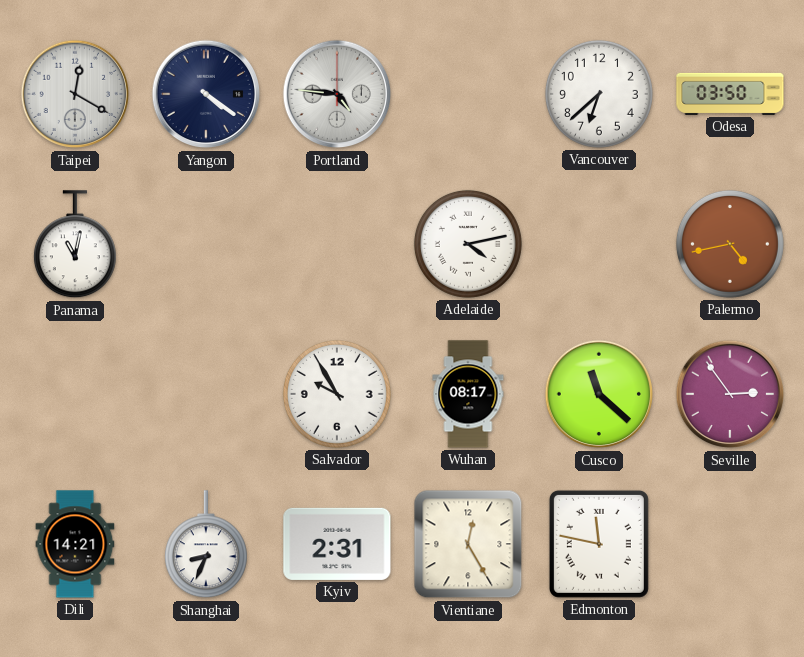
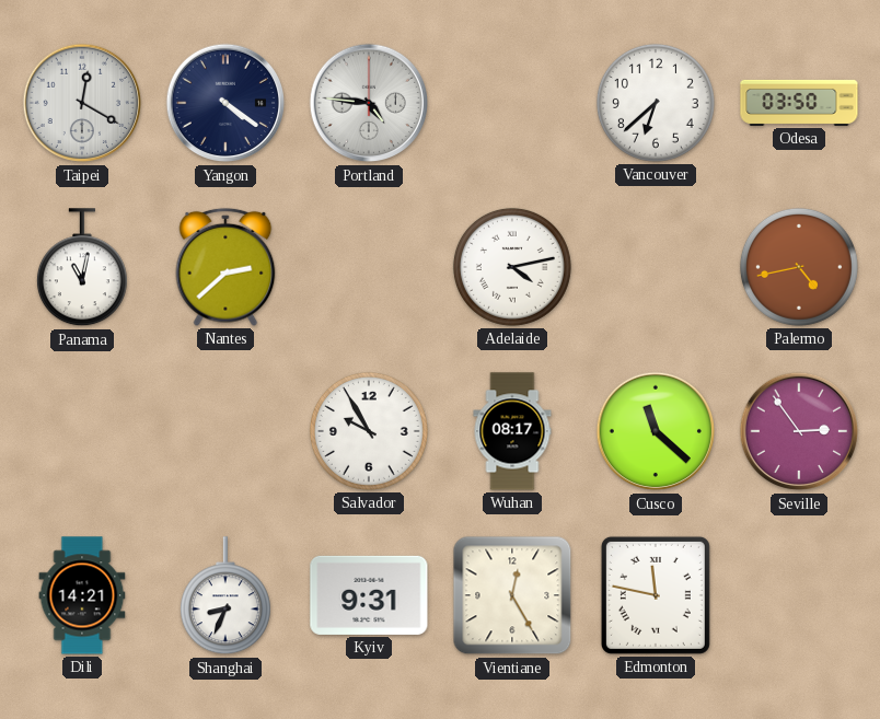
Nantes: none -> 2:38 (225, 267)
Kyiv: 2:31 -> 9:31 (369, 595)
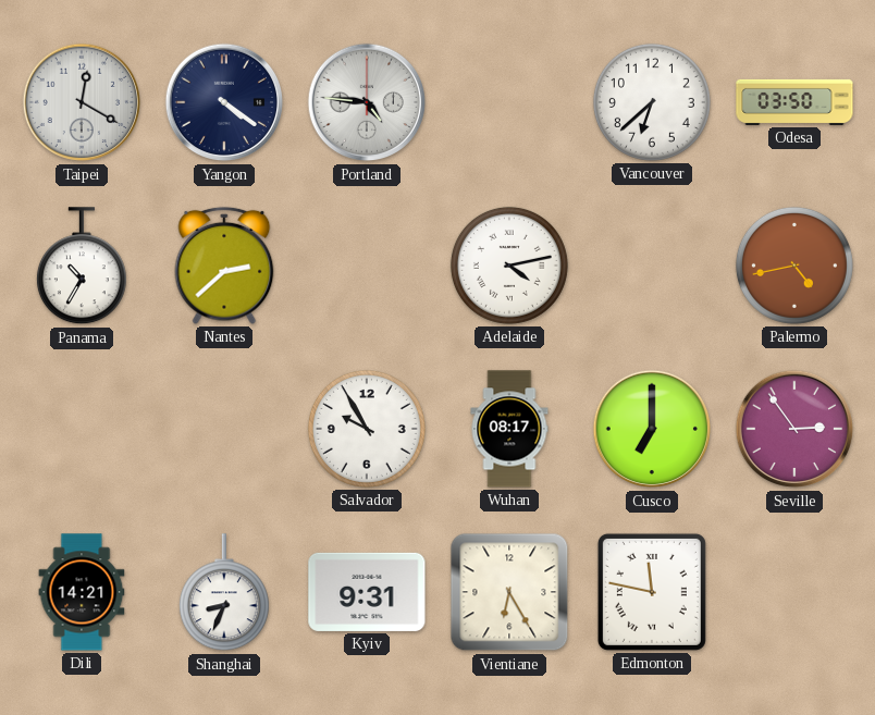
Panama: 11:02 -> 10:35 (82, 267)
Cusco: 11:22 -> 7:00 (652, 429)
Vientiane: 12:25 -> 6:25 (509, 592)
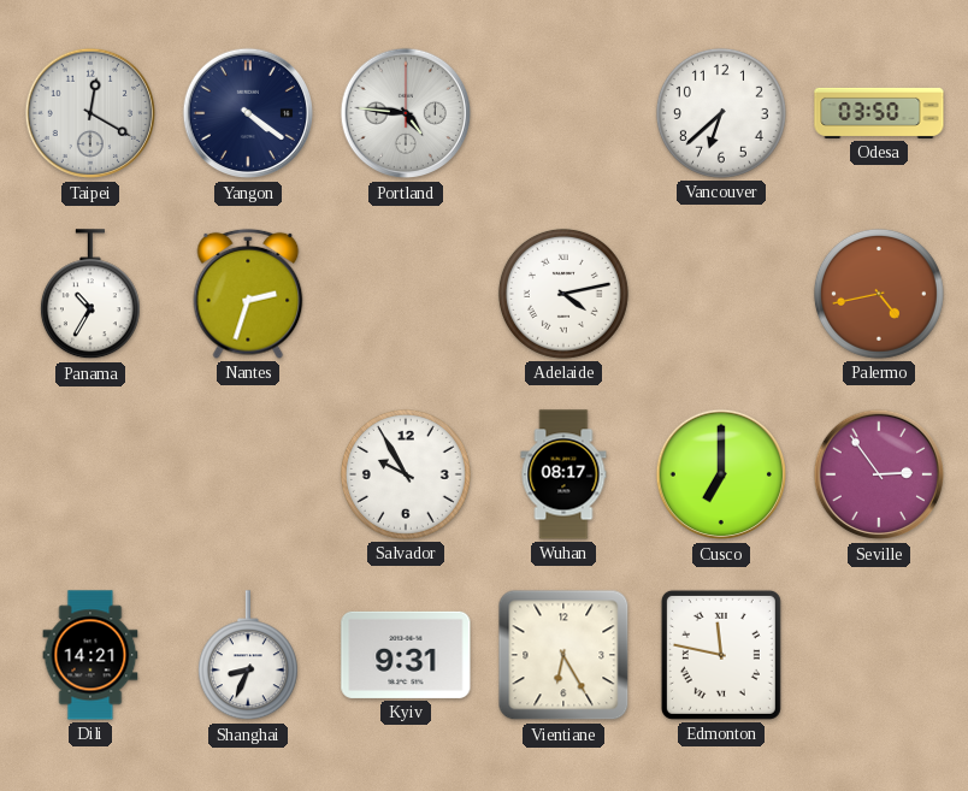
Nantes: 2:38 -> 2:33 (248, 294)
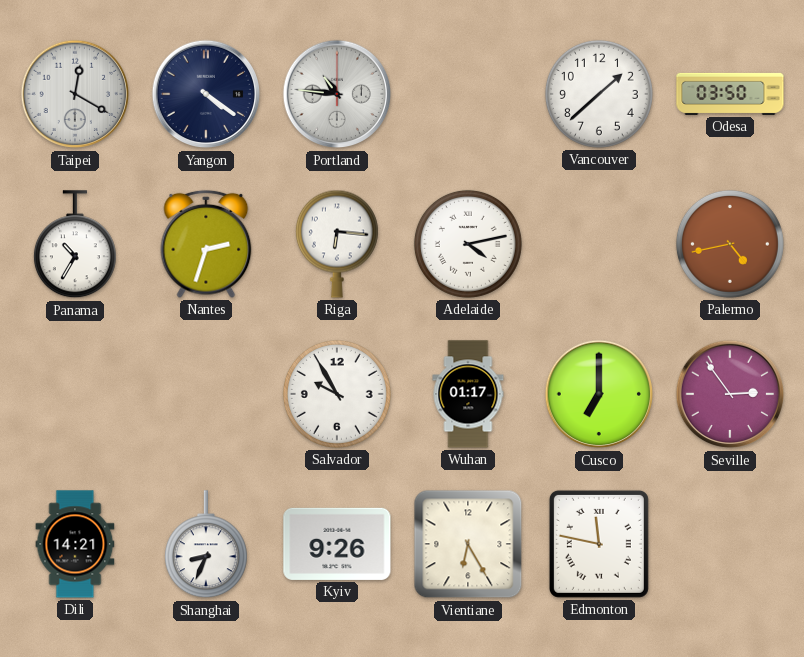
Portland: 4:46 -> 10:46 (337, 94)
Vancouver: 6:38 -> 1:38 (599, 94)
Riga: none -> 6:16 (337, 244)
Wuhan: 08:17 -> 01:17 (468, 394)
Kyiv: 9:31 -> 9:26 (337, 544)
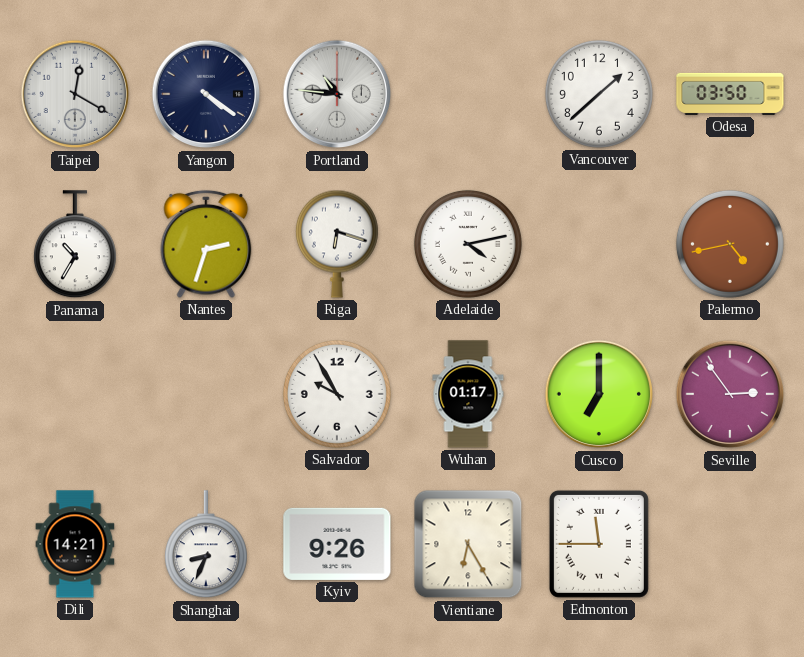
Riga: 6:16 -> 6:18 (337, 244)
Edmonton: 11:47 -> 11:45 (599, 544)
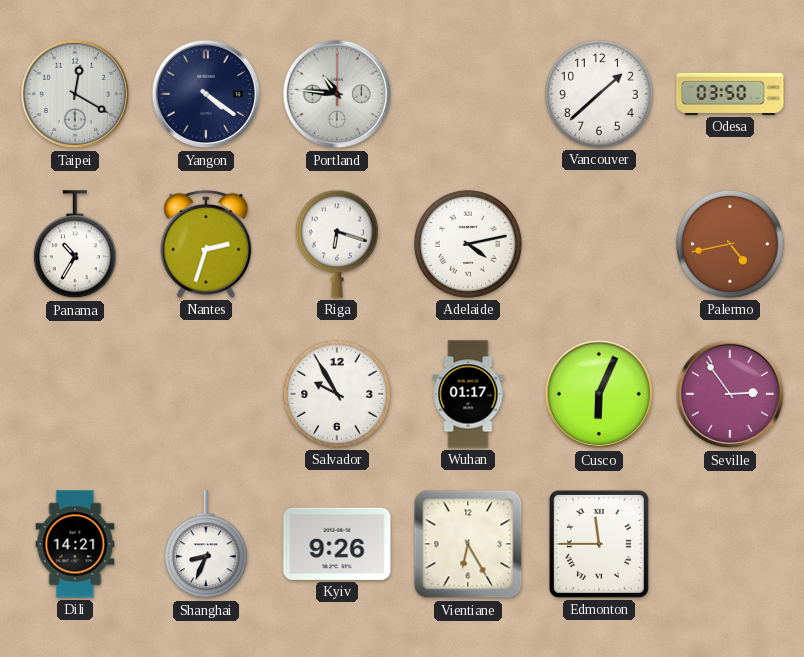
Cusco: 7:00 -> 6:04 (599, 394)
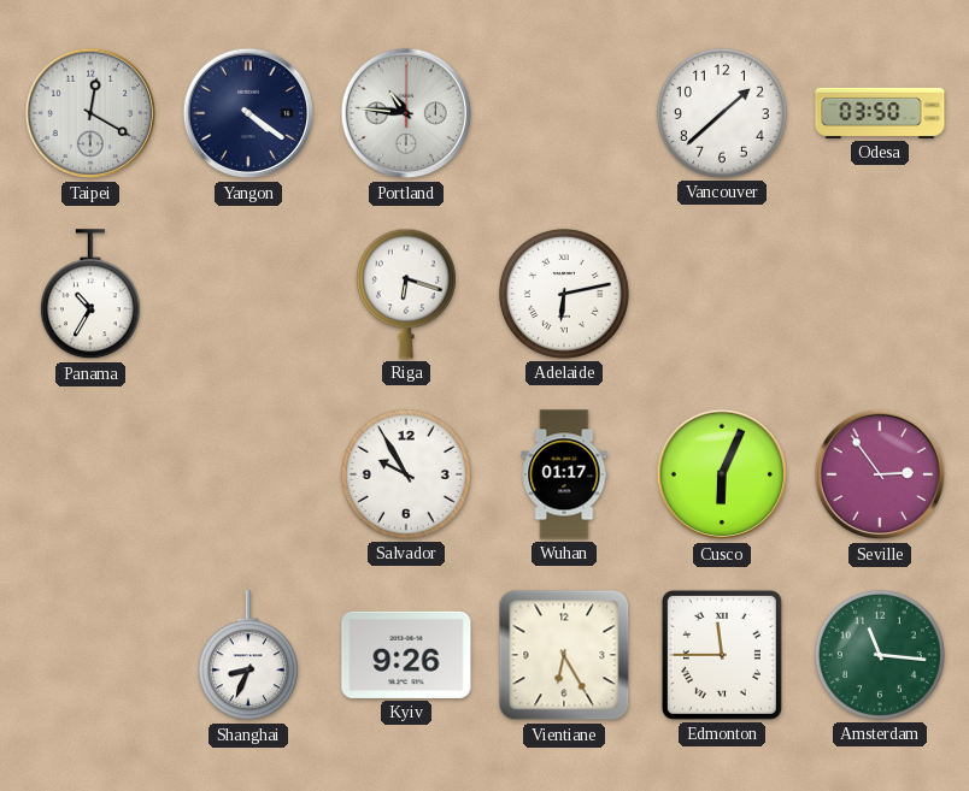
Nantes: 2:33 -> none (206, 244)
Adelaide: 4:13 -> 6:13 (564, 294)
Palermo: 4:43 -> none (730, 244)
Dili: 14:21 -> none (75, 544)
Amsterdam: none -> 11:16 (880, 655)
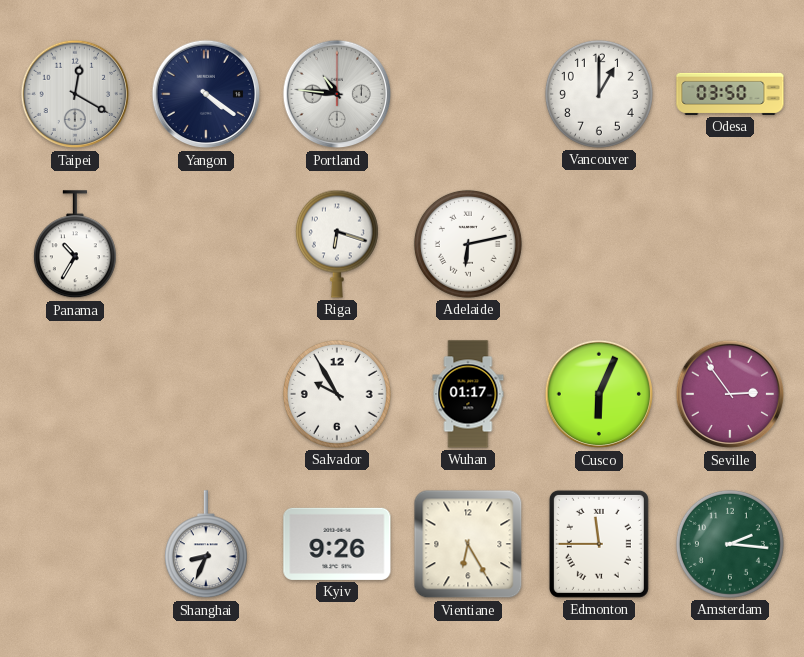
Vancouver: 1:38 -> 1:00 (599, 94)
Amsterdam: 11:16 -> 2:16 (730, 544)
